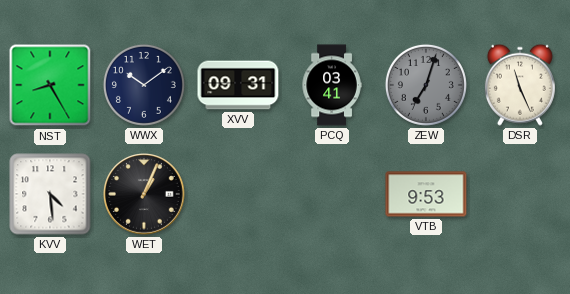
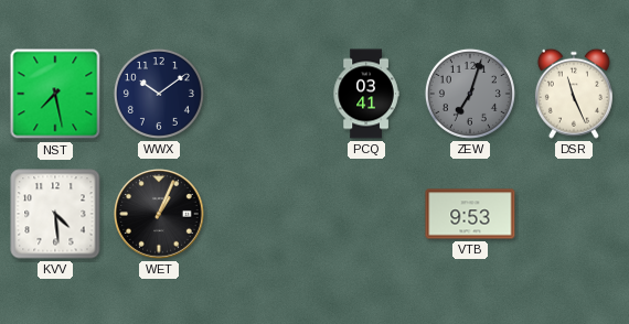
NST: 8:25 -> 7:28 (55, 94)
XVV: 09:31 -> none (238, 85)
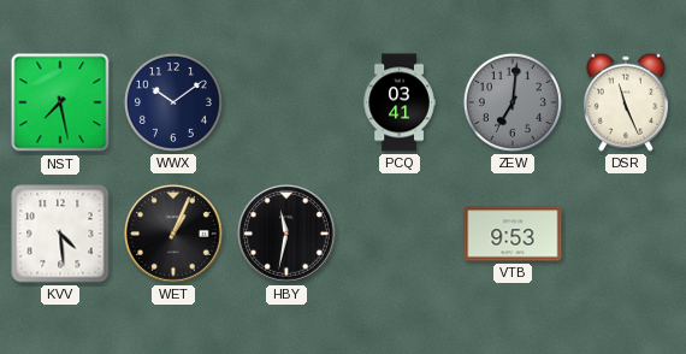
ZEW: 7:03 -> 7:01 (513, 102)
HBY: none -> 11:32 (288, 235)
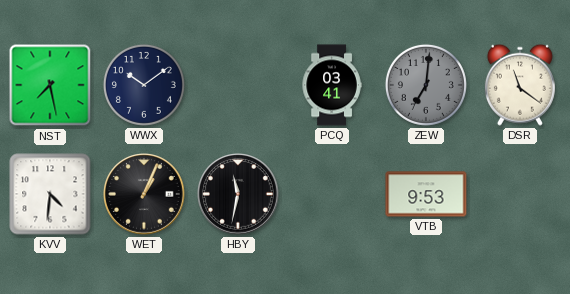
DSR: 11:26 -> 11:21 (520, 85)
KVV: 4:29 -> 4:31 (50, 194)
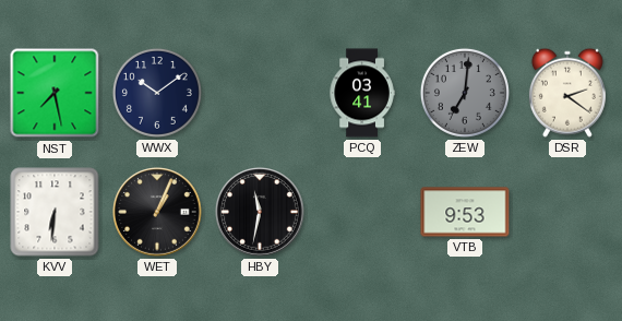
DSR: 11:21 -> 2:21 (567, 93)
KVV: 4:31 -> 6:31 (55, 212)
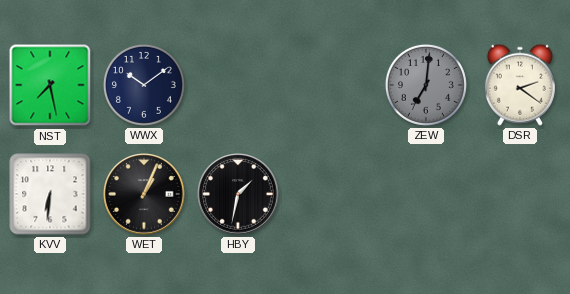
PCQ: 03:41 -> none (362, 93)
HBY: 11:32 -> 1:32 (239, 195)
VTB: 9:53 -> none (465, 212)
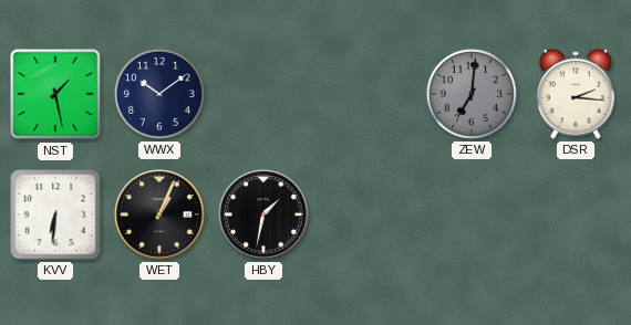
NST: 7:28 -> 1:28 (55, 94)
DSR: 2:21 -> 2:16 (576, 94)
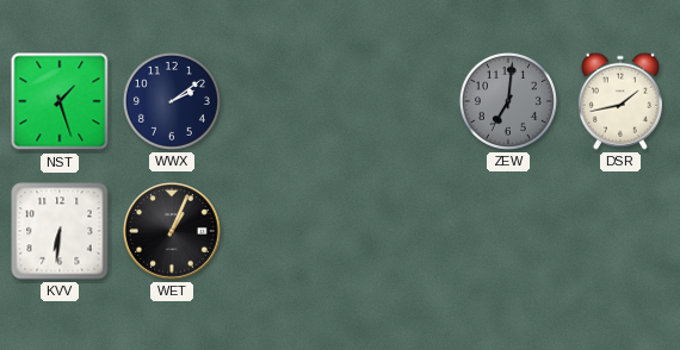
NST: 1:28 -> 1:27 (60, 101)
WWX: 10:09 -> 2:09 (172, 101)
DSR: 2:16 -> 1:43 (620, 101)
HBY: 1:32 -> none (265, 216)
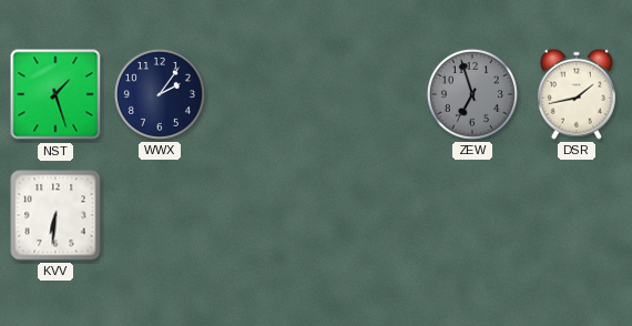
WWX: 2:09 -> 2:06 (160, 94)
ZEW: 7:01 -> 6:57 (472, 94)
WET: 1:04 -> none (173, 232)
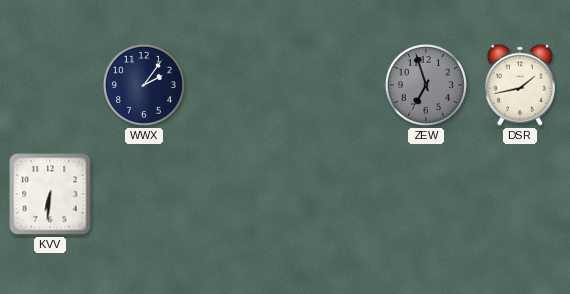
NST: 1:27 -> none (55, 94)
